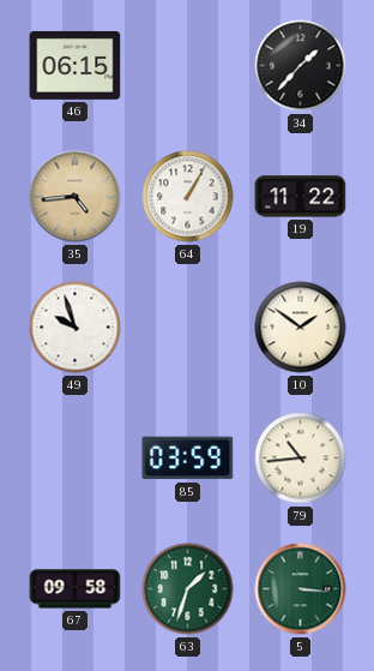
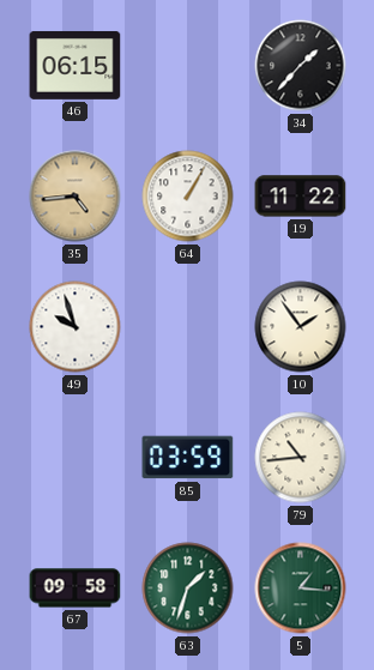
10: 1:51 -> 1:54 (301, 327)
5: 3:16 -> 1:16 (301, 588)
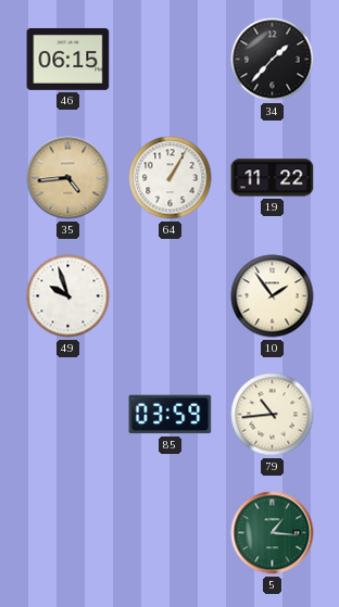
67: 09:58 -> none (76, 588)
63: 1:33 -> none (188, 588)
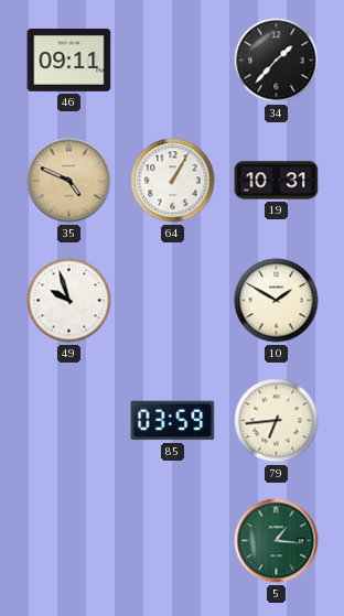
46: 06:15 -> 09:11 (69, 60)
35: 4:44 -> 4:49 (69, 181)
19: 11:22 -> 10:31 (277, 181)
10: 1:54 -> 1:50 (277, 301)
79: 10:44 -> 6:44 (277, 421)
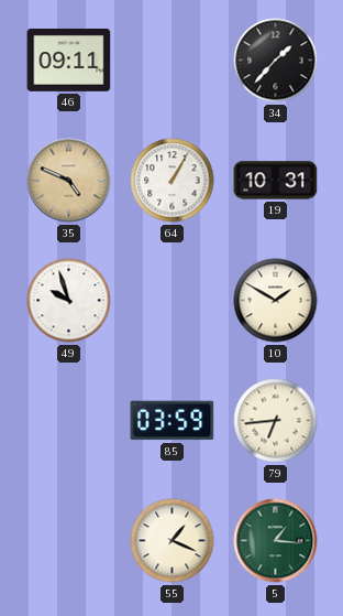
55: none -> 1:19 (173, 541)
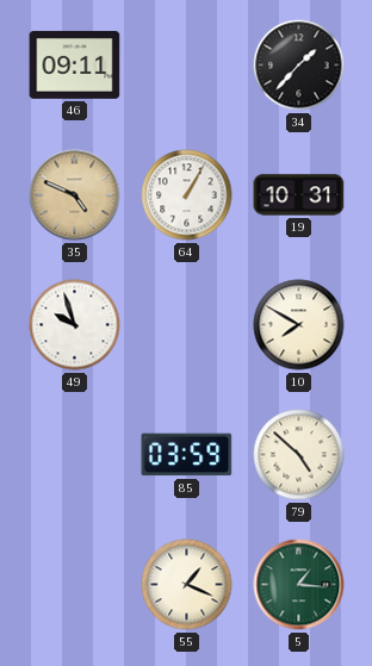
10: 1:50 -> 7:50 (299, 325)
79: 6:44 -> 4:52 (299, 455)
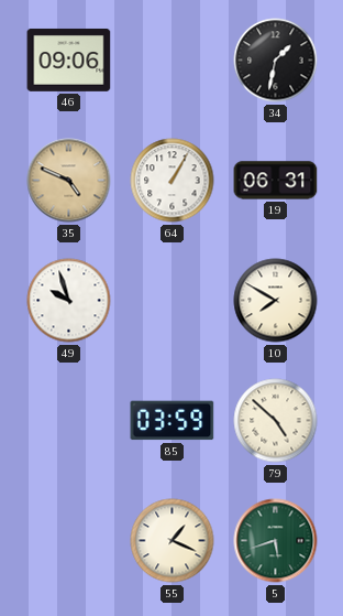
46: 09:11 -> 09:06 (69, 60)
34: 1:37 -> 1:32 (276, 61)
19: 10:31 -> 06:31 (276, 181)
5: 1:16 -> 5:42 (276, 541)
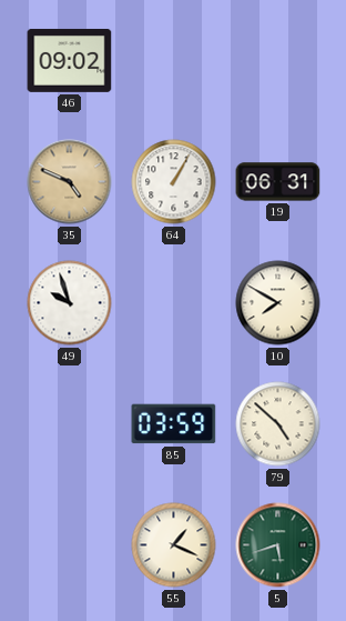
46: 09:06 -> 09:02 (70, 60)
34: 1:32 -> none (276, 61)
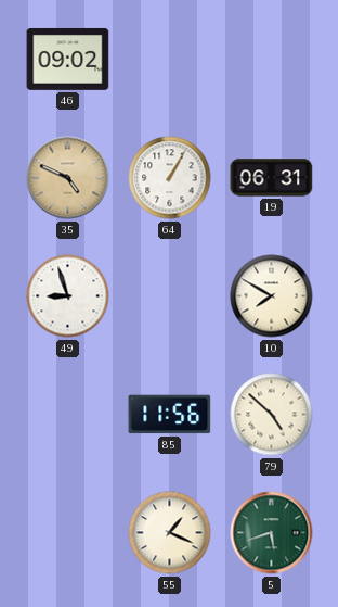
49: 9:57 -> 8:57 (68, 296)
85: 03:59 -> 11:56 (170, 415)
